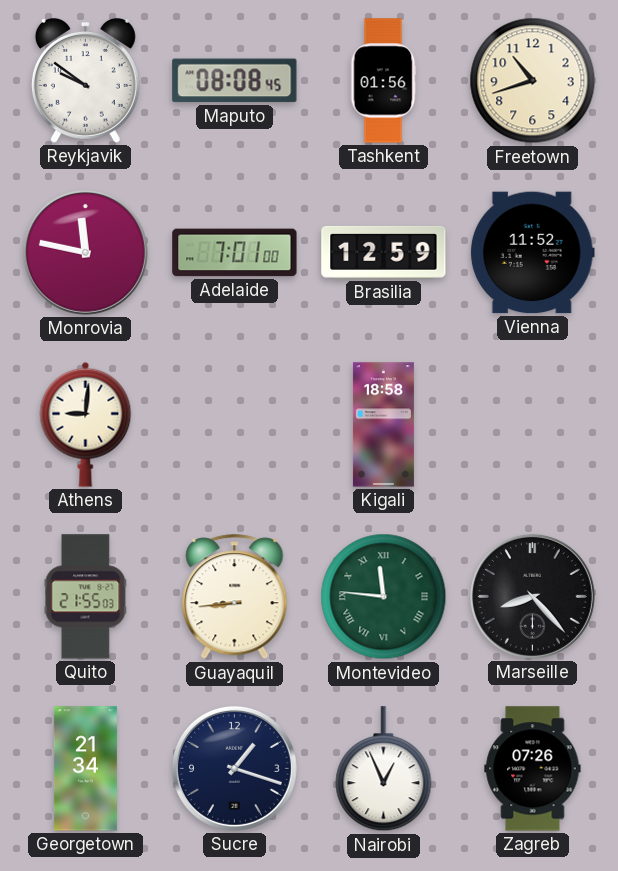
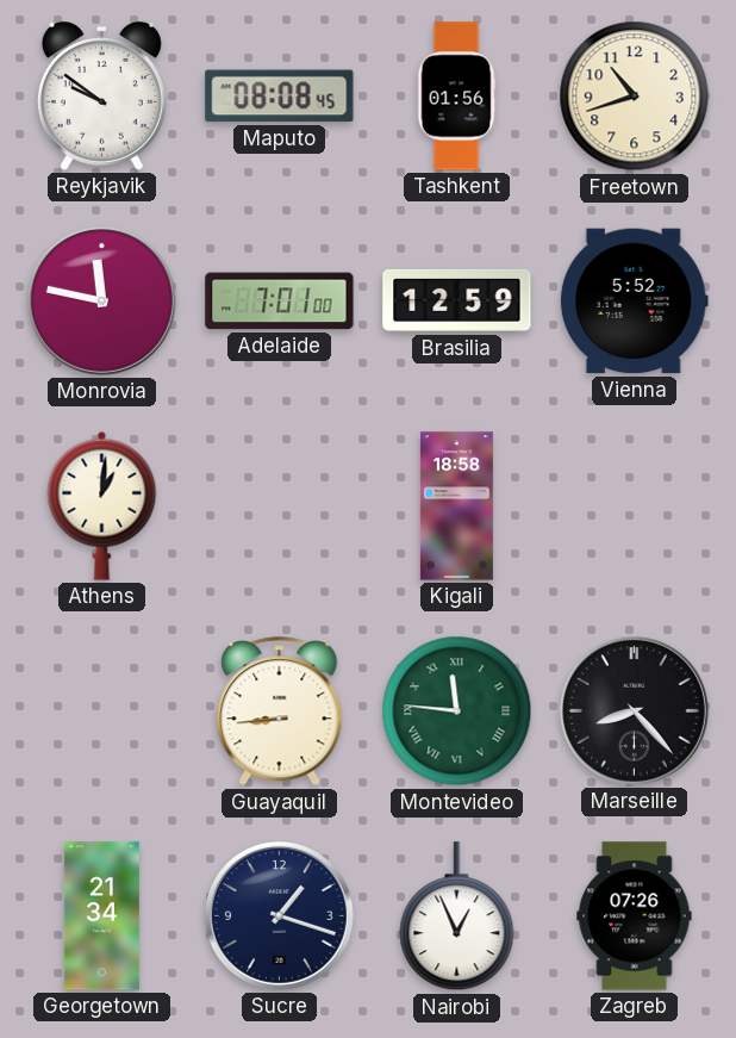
Vienna: 11:52 -> 5:52 (634, 302)
Athens: 9:01 -> 1:01 (102, 505)
Quito: 21:55 -> none (86, 597)
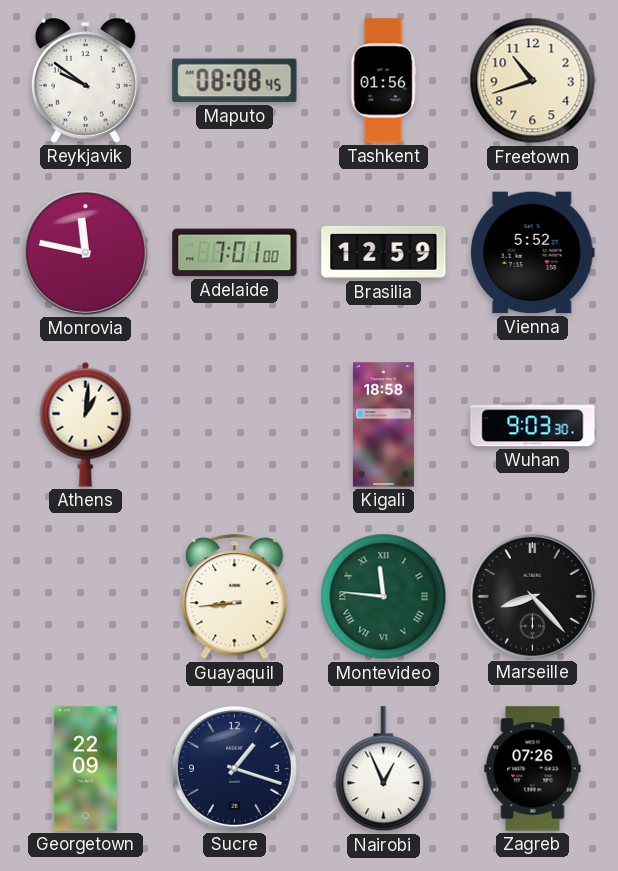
Wuhan: none -> 9:03 (533, 425)
Georgetown: 21:34 -> 22:09 (85, 769)
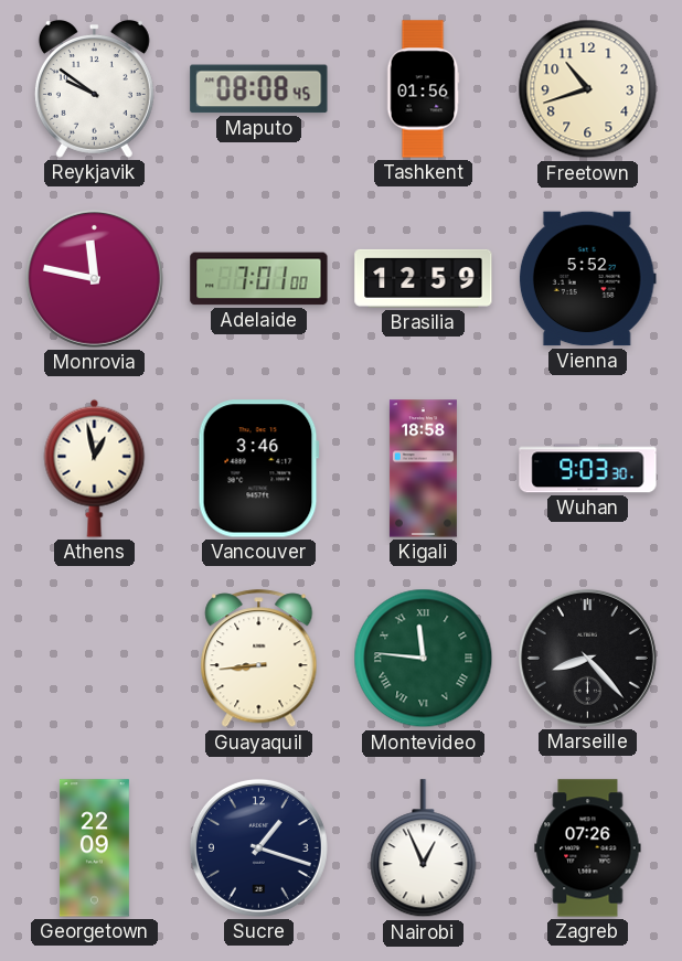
Athens: 1:01 -> 12:58 (95, 468)
Vancouver: none -> 3:46 (258, 469)
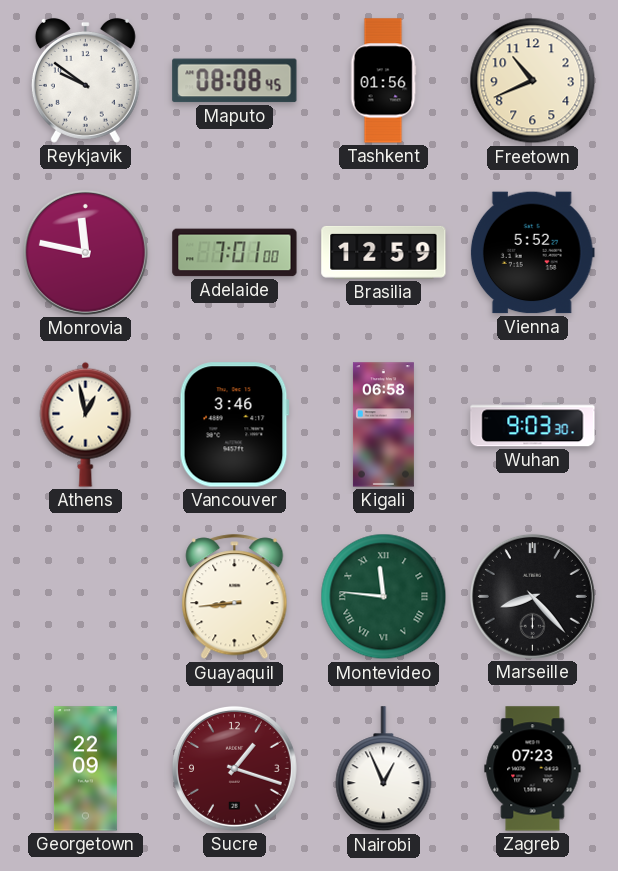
Freetown: 10:42 -> 10:41 (533, 81)
Kigali: 18:58 -> 06:58 (383, 425)
Sucre dial: navy -> burgundy (234, 768)
Zagreb: 07:26 -> 07:23 (533, 769)
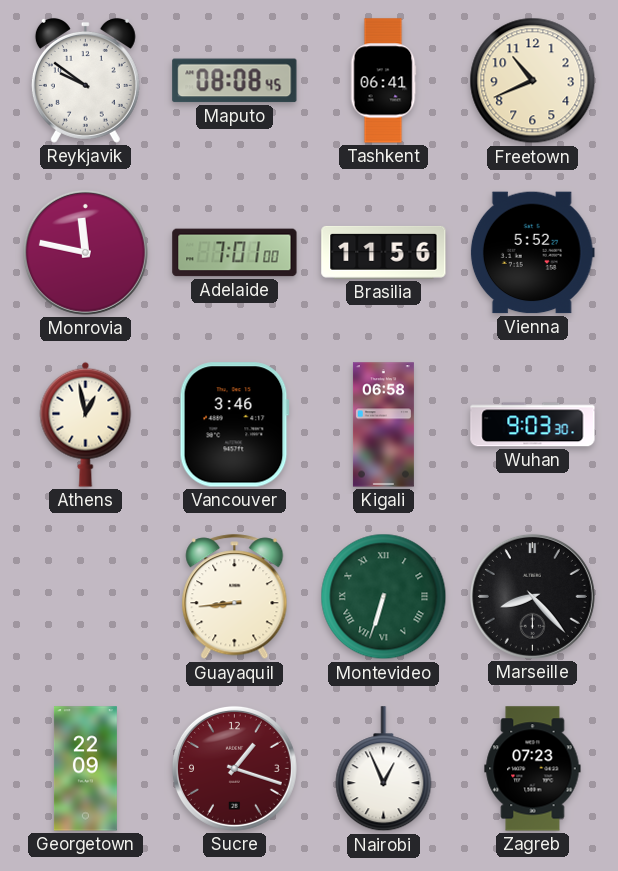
Tashkent: 01:56 -> 06:41 (383, 81)
Brasilia: 12:59 -> 11:56 (384, 252)
Montevideo: 11:46 -> 6:33 (384, 597)
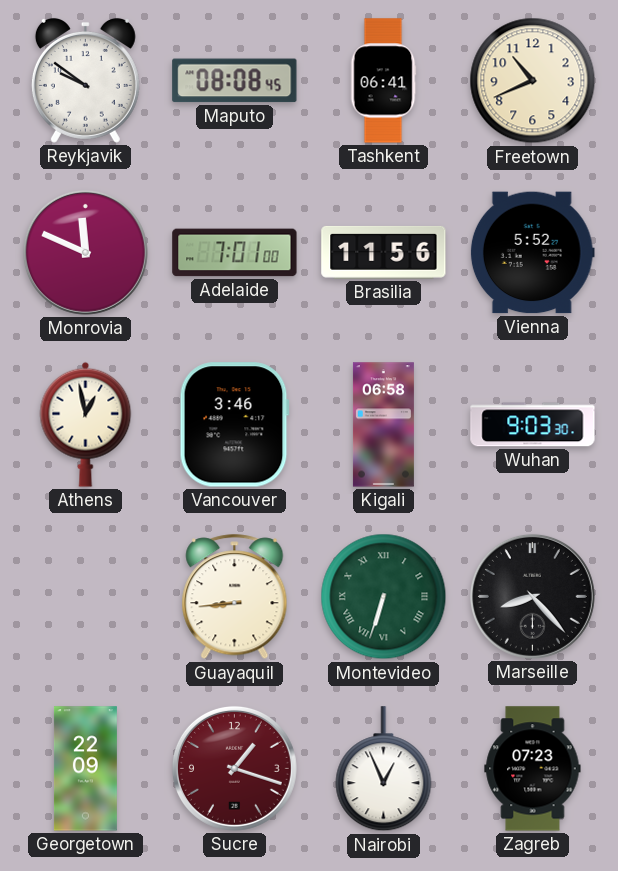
Monrovia: 11:47 -> 11:49 (85, 252)
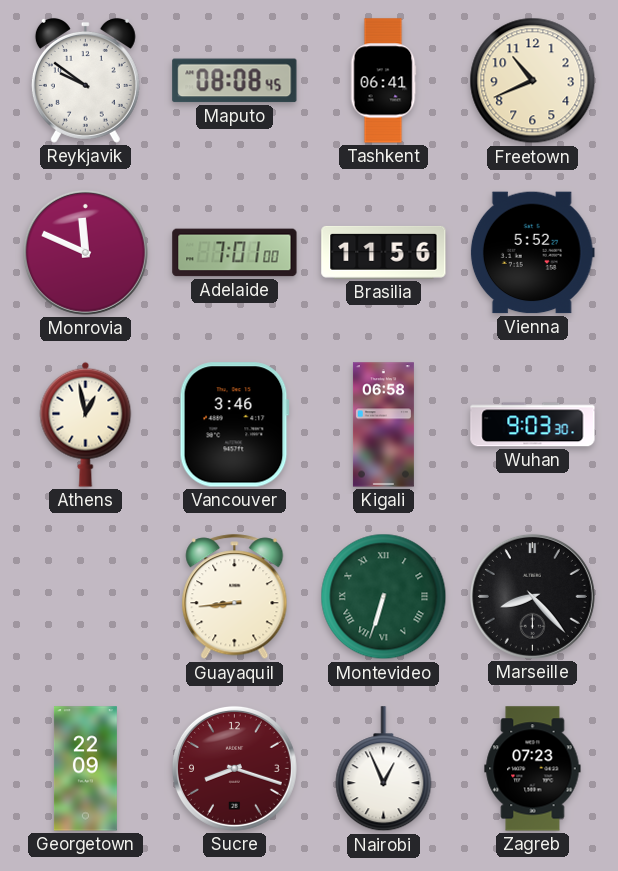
Sucre: 1:18 -> 8:18 (234, 768)
